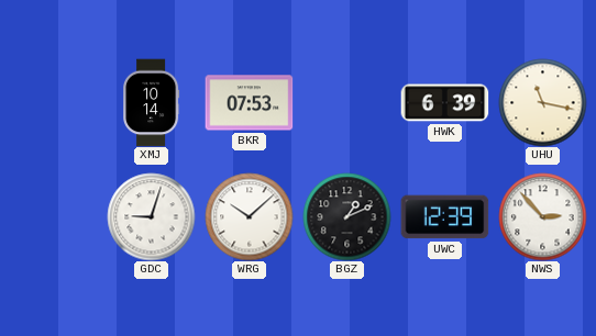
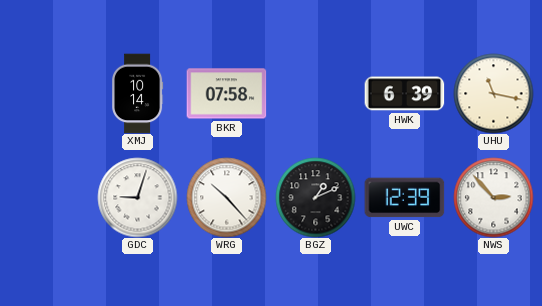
BKR: 07:53 -> 07:58 (226, 94)
WRG: 10:08 -> 10:23 (226, 197)
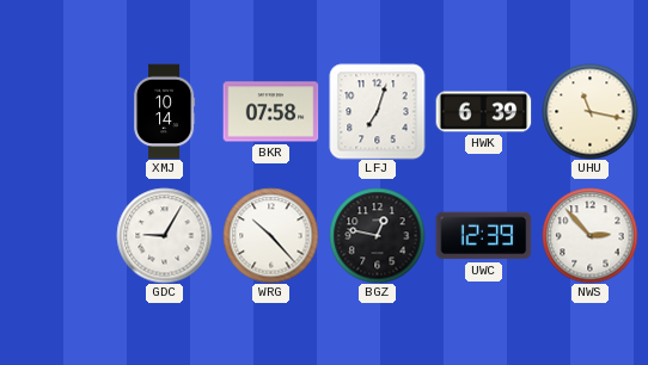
LFJ: none -> 7:03 (377, 111)
GDC: 9:03 -> 9:05 (164, 235)
BGZ: 1:11 -> 12:47 (377, 235)
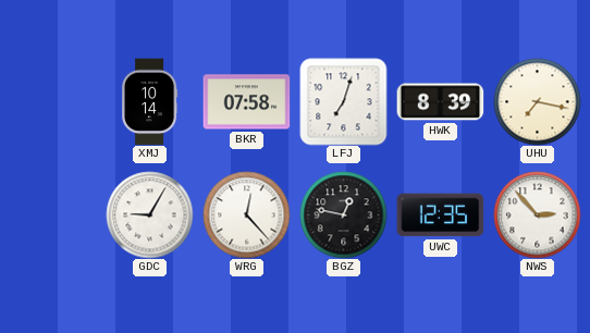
HWK: 6:39 -> 8:39 (440, 102)
UHU: 11:17 -> 7:17 (537, 101)
WRG: 10:23 -> 12:23 (246, 214)
UWC: 12:39 -> 12:35 (440, 215)
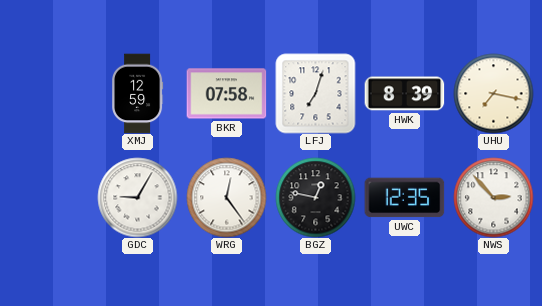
XMJ: 10:14 -> 12:59 (138, 93)
WRG: 12:23 -> 12:24 (226, 197)
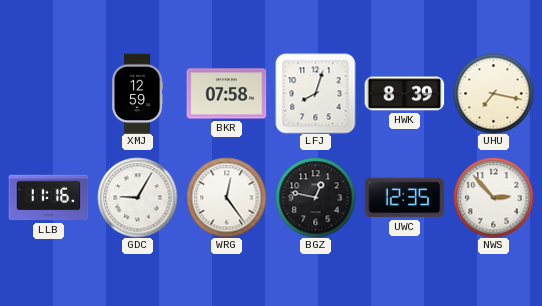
LFJ: 7:03 -> 8:03 (315, 93)
LLB: none -> 11:16 (48, 198)
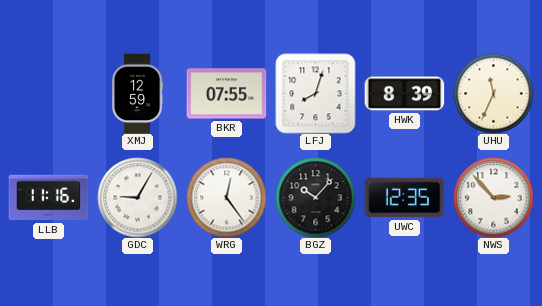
BKR: 07:58 -> 07:55 (226, 94)
UHU: 7:17 -> 11:34 (493, 93)
BGZ: 12:47 -> 10:07 (315, 197)
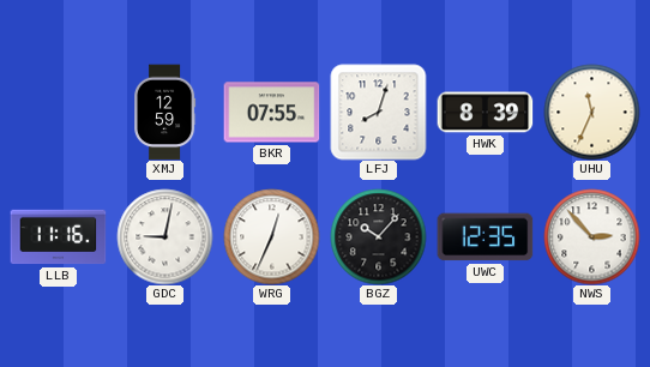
GDC: 9:05 -> 9:02 (164, 236)
WRG: 12:24 -> 12:34 (271, 236)
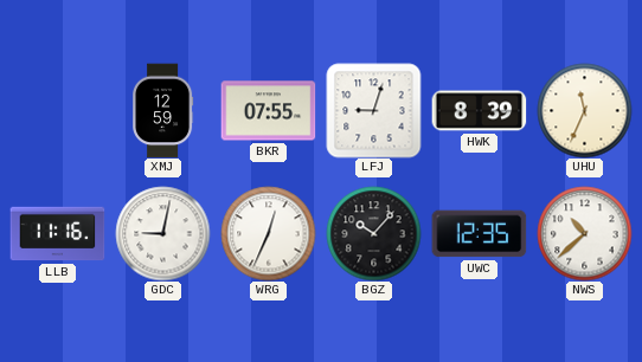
LFJ: 8:03 -> 9:03 (373, 110)
NWS: 2:53 -> 10:38 (584, 233)
